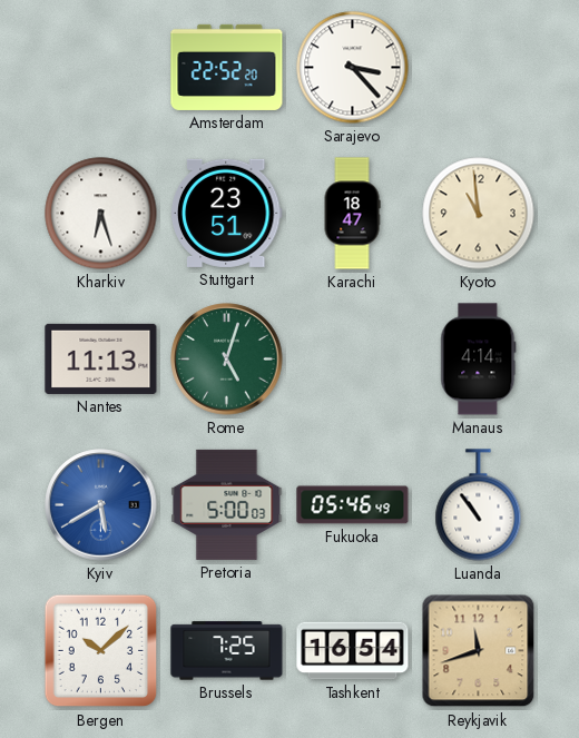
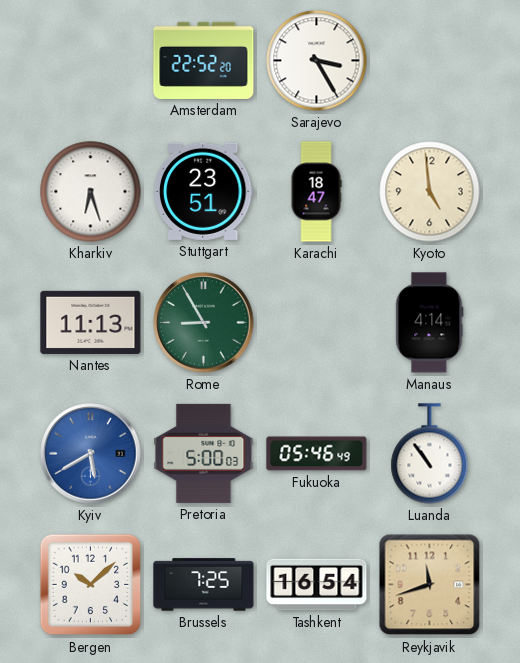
Sarajevo: 3:23 -> 3:25 (317, 61)
Kyoto: 10:59 -> 4:59 (430, 192)
Rome: 5:03 -> 8:55 (204, 323)
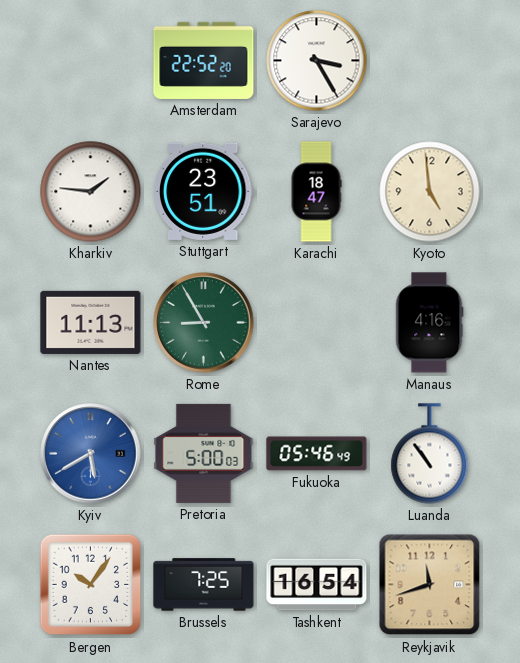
Kharkiv: 6:27 -> 1:46 (91, 192)
Manaus: 4:14 -> 4:16 (430, 323)
Bergen: 10:08 -> 10:06 (91, 585)
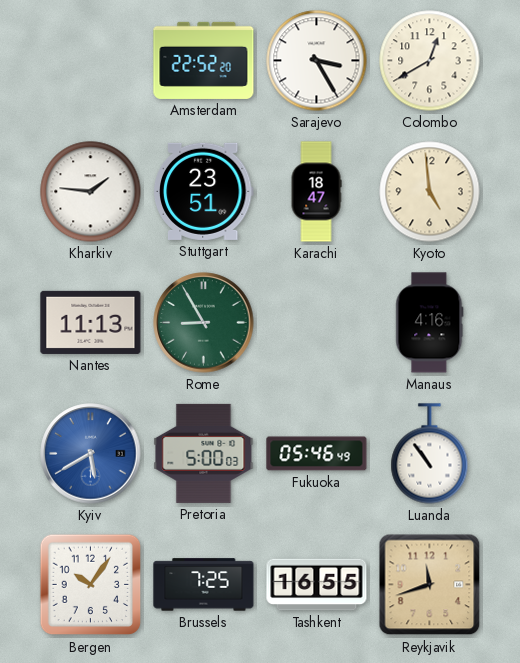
Colombo: none -> 12:40 (430, 61)
Tashkent: 16:54 -> 16:55 (317, 585)
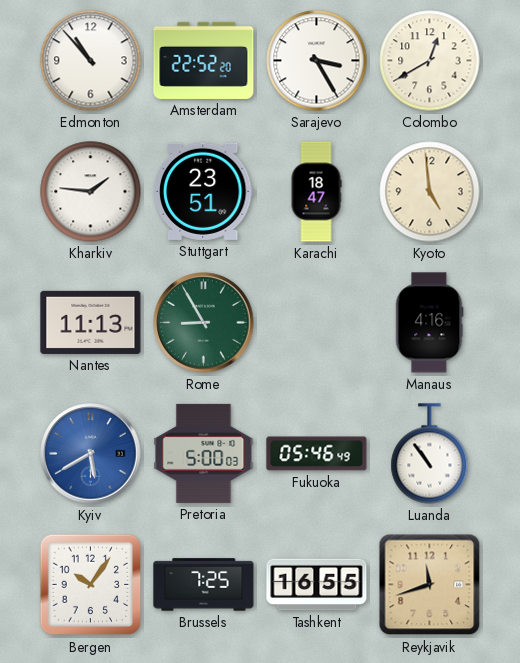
Edmonton: none -> 10:53 (91, 61)
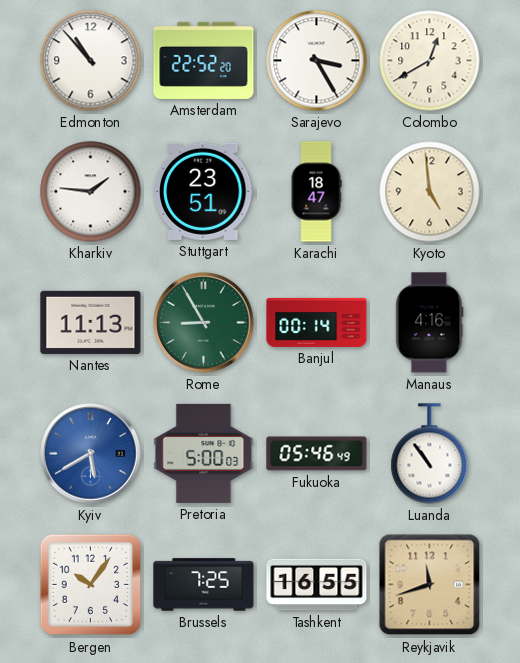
Banjul: none -> 00:14 (317, 322)
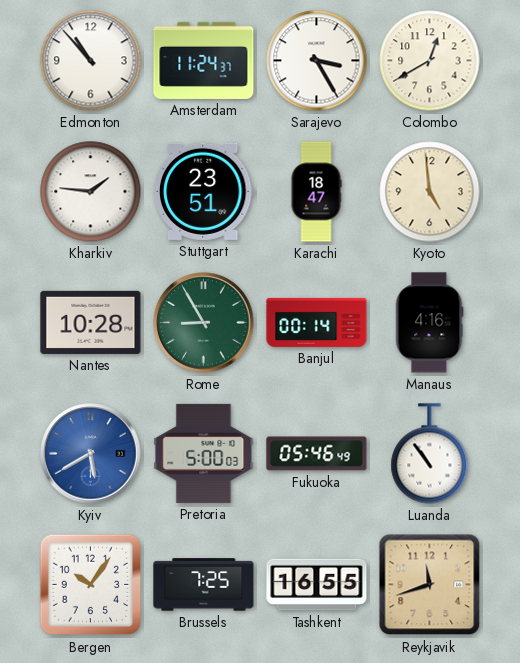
Amsterdam: 22:52 -> 11:24 (204, 60)
Nantes: 11:13 -> 10:28 (91, 322)
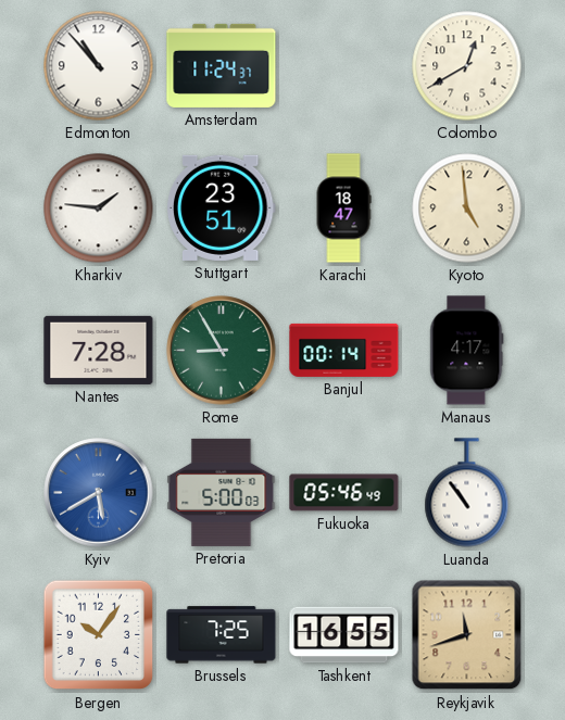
Sarajevo: 3:25 -> none (317, 61)
Nantes: 10:28 -> 7:28 (99, 350)
Manaus: 4:16 -> 4:17 (467, 351)
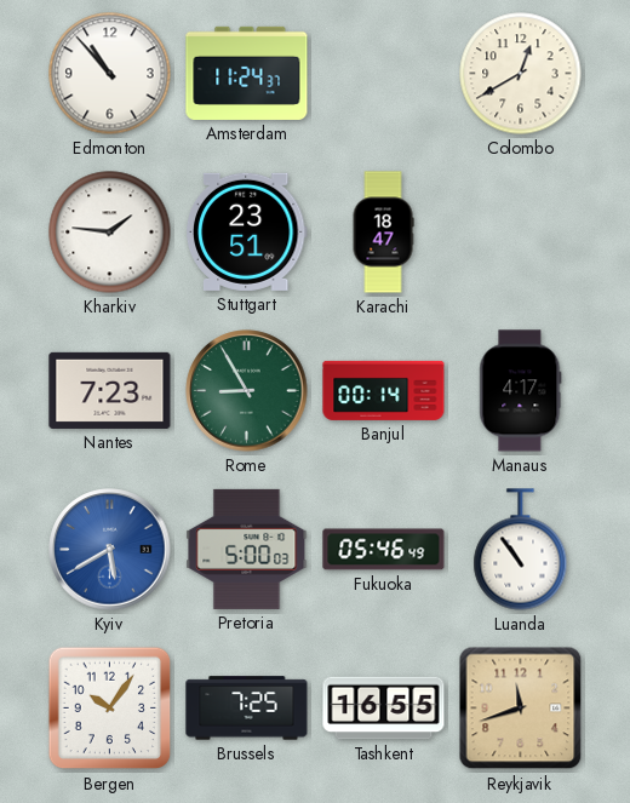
Kyoto: 4:59 -> none (467, 209)
Nantes: 7:28 -> 7:23 (110, 390)
